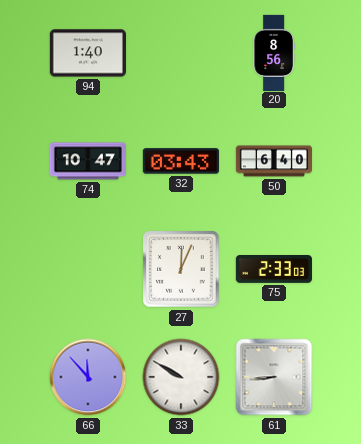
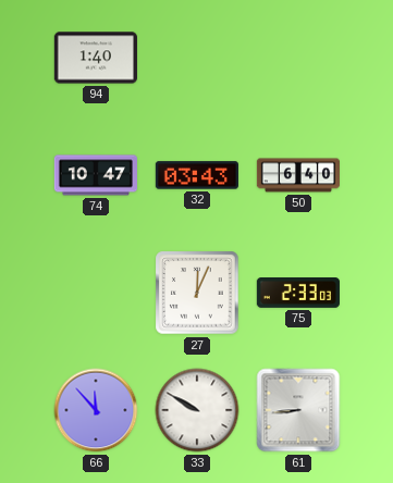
20: 8:56 -> none (274, 52)
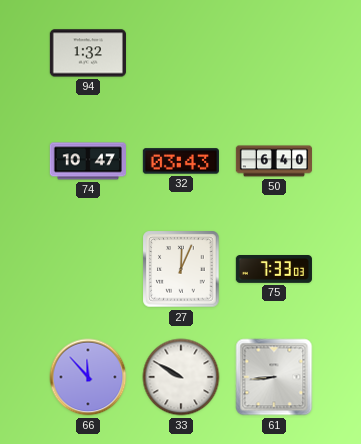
94: 1:40 -> 1:32 (88, 53)
75: 2:33 -> 7:33 (274, 270)
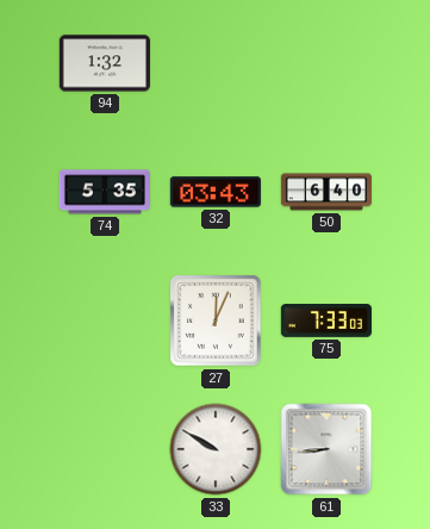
74: 10:47 -> 5:35 (105, 192)
66: 11:53 -> none (88, 377)
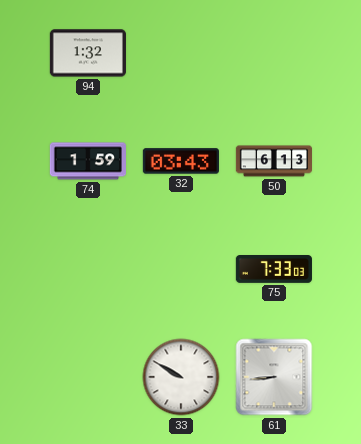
74: 5:35 -> 1:59 (88, 161)
50: 6:40 -> 6:13 (273, 161)
27: 12:04 -> none (216, 320)
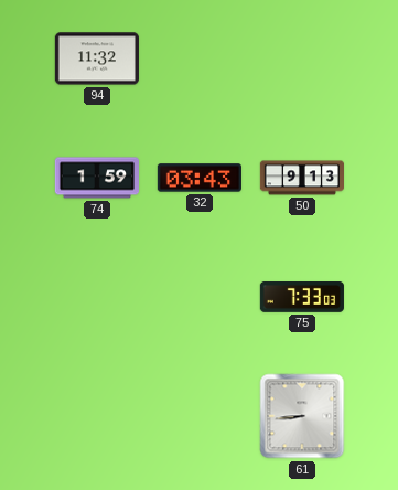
94: 1:32 -> 11:32 (97, 58)
50: 6:13 -> 9:13 (301, 178)
33: 9:50 -> none (181, 377)
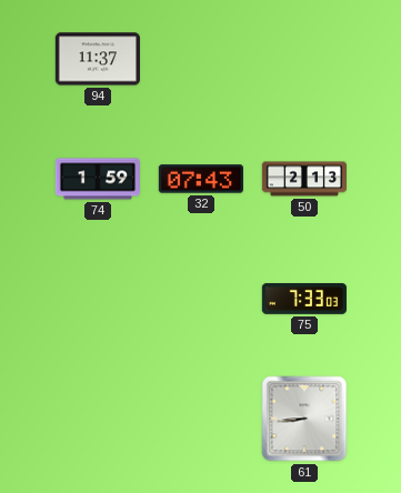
94: 11:32 -> 11:37 (98, 59)
32: 03:43 -> 07:43 (201, 179)
50: 9:13 -> 2:13 (303, 179)
